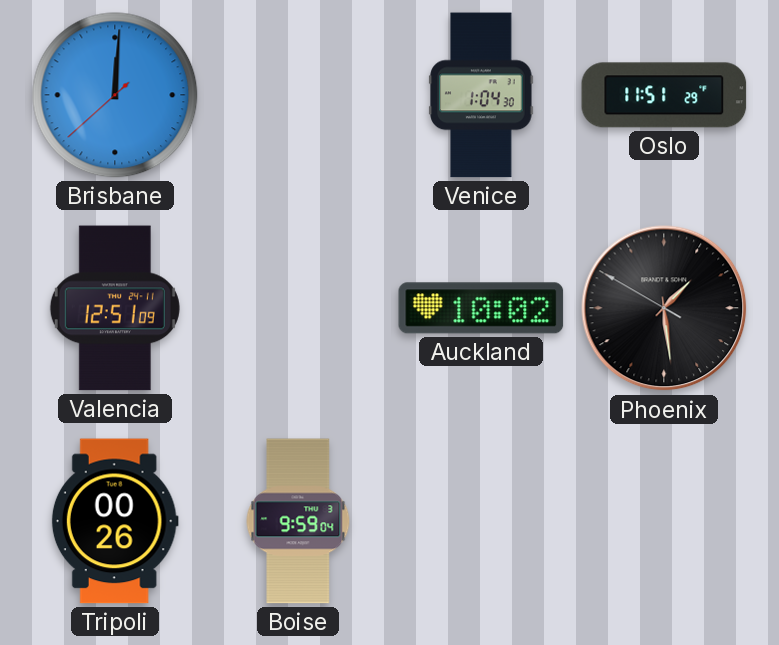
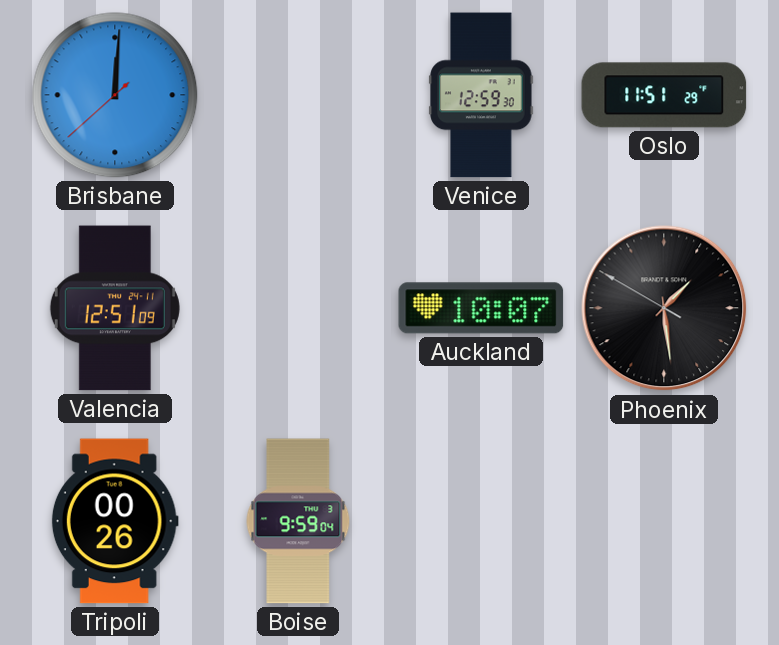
Venice: 1:04 -> 12:59 (481, 95)
Auckland: 10:02 -> 10:07 (481, 308)
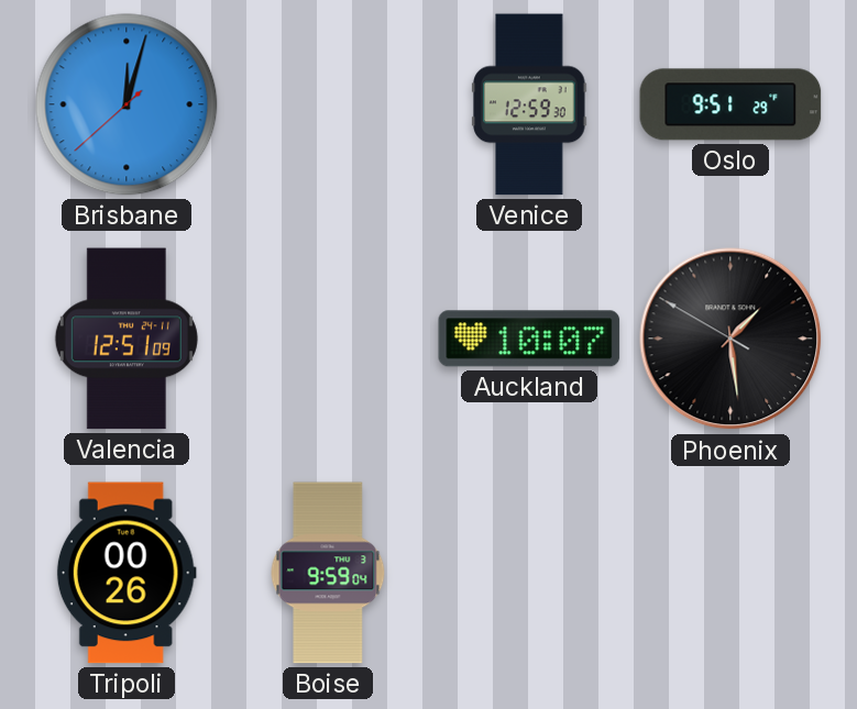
Brisbane: 12:00 -> 12:02 (127, 104)
Oslo: 11:51 -> 9:51 (730, 104)
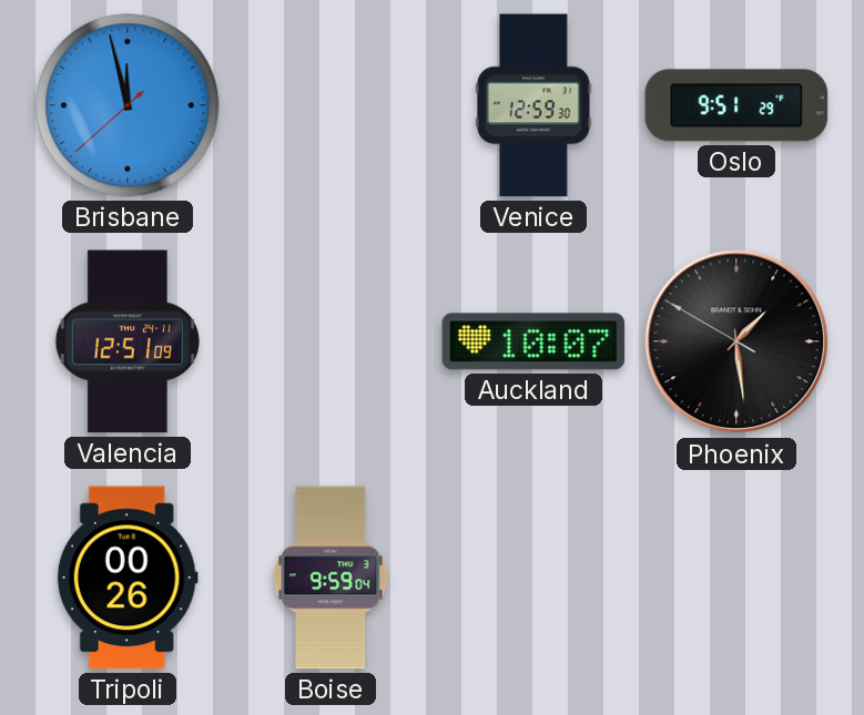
Brisbane: 12:02 -> 11:57 (128, 105)
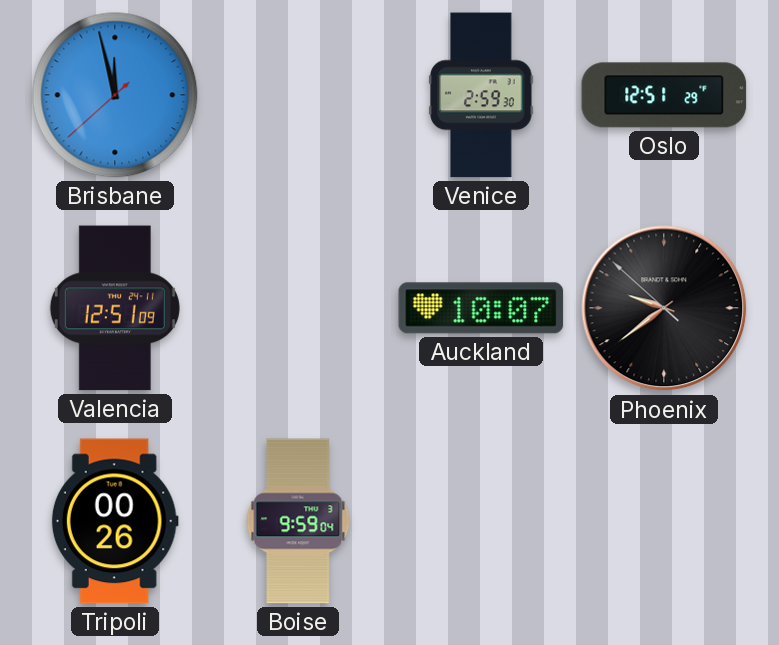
Venice: 12:59 -> 2:59 (481, 95)
Oslo: 9:51 -> 12:51 (664, 95)
Phoenix: 1:28 -> 9:38 (664, 308)
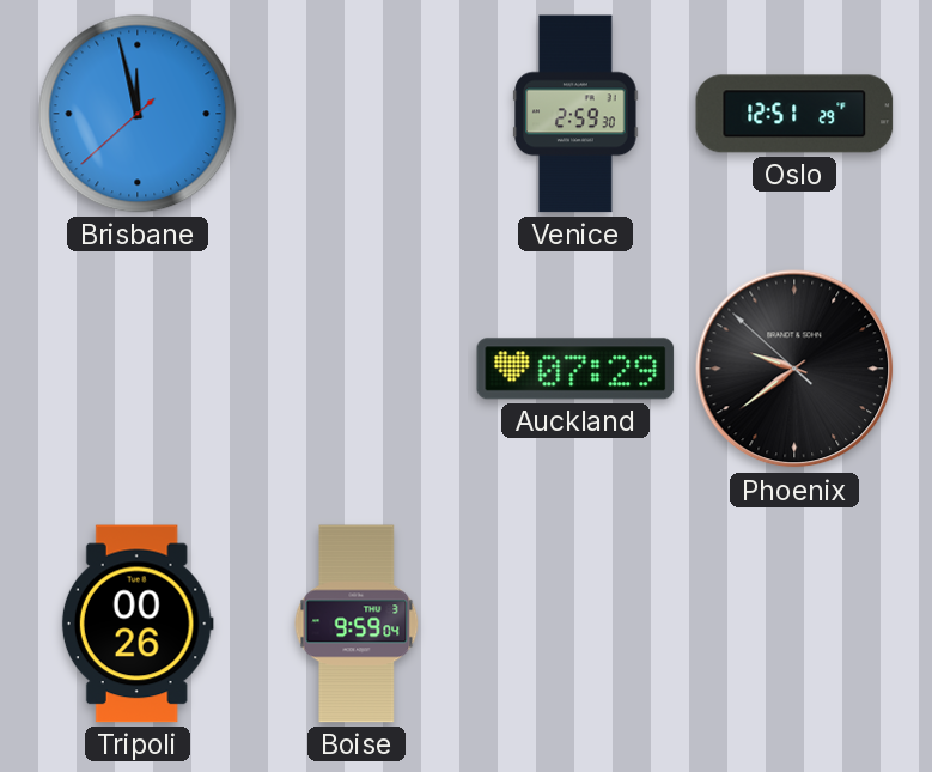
Valencia: 12:51 -> none (115, 308)
Auckland: 10:07 -> 07:29 (575, 369)
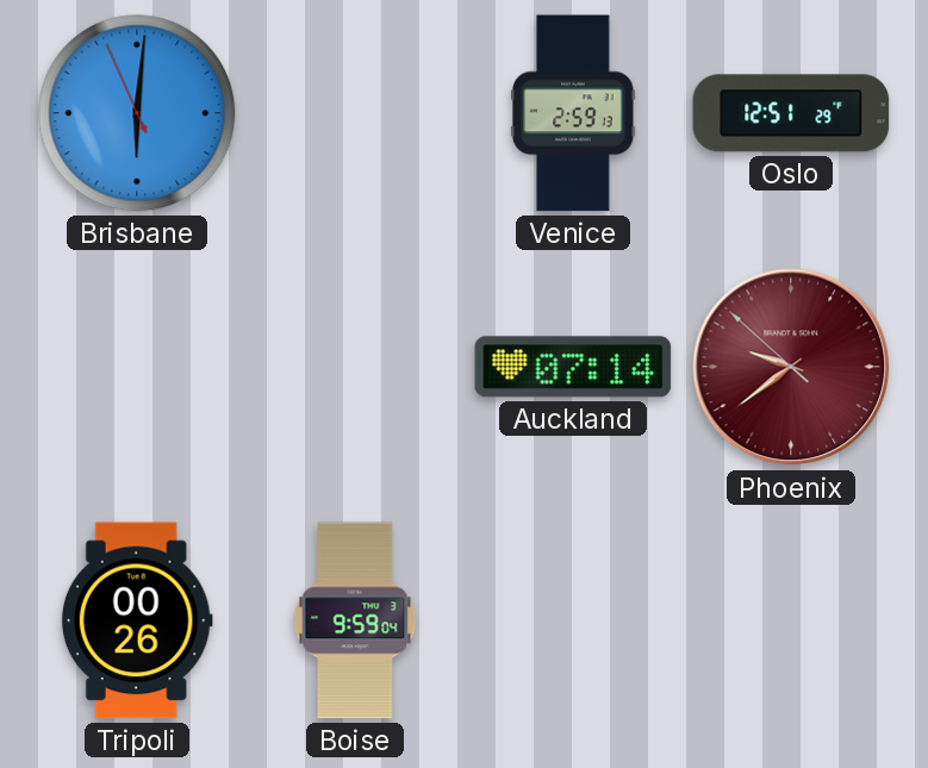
Brisbane: 11:57 -> 6:00 (137, 113)
Venice: 2:59:30 -> 2:59:13 (573, 113)
Auckland: 07:29 -> 07:14 (573, 367)
Phoenix dial: black -> burgundy (791, 367)
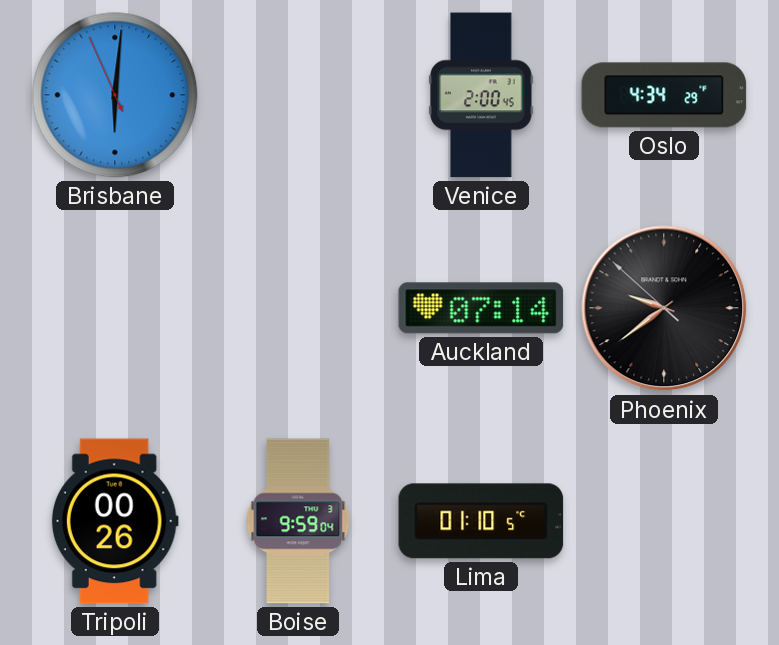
Venice: 2:59 -> 2:00 (481, 95)
Oslo: 12:51 -> 4:34 (664, 95)
Phoenix dial: burgundy -> black (664, 308)
Lima: none -> 01:10 (481, 521)
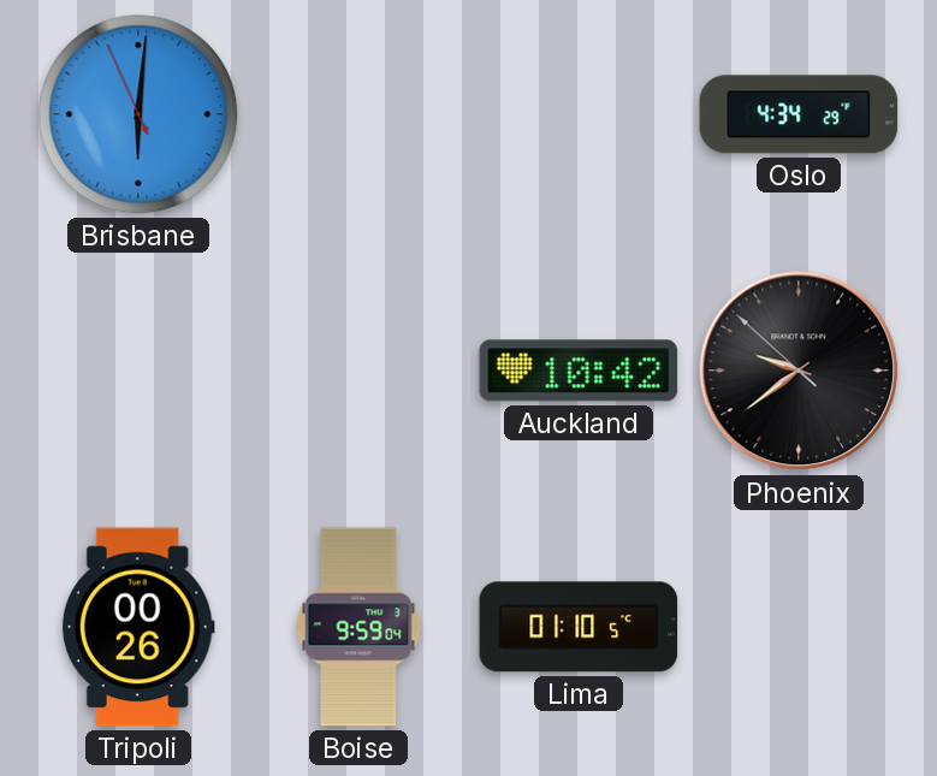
Venice: 2:00 -> none (481, 95)
Auckland: 07:14 -> 10:42 (579, 371)
